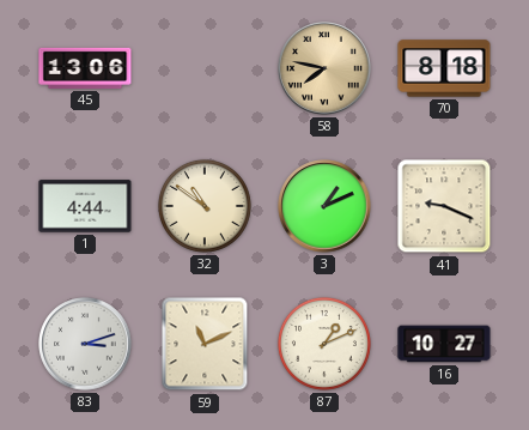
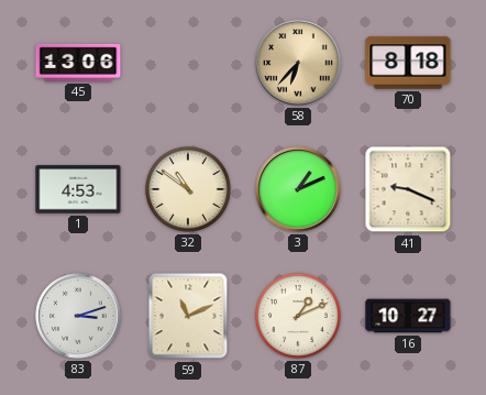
58: 7:47 -> 6:37 (298, 63)
1: 4:44 -> 4:53 (78, 189)
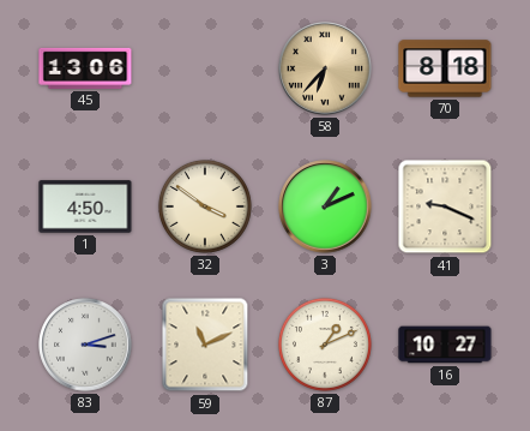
1: 4:53 -> 4:50 (85, 206)
32: 10:51 -> 3:51 (205, 206)
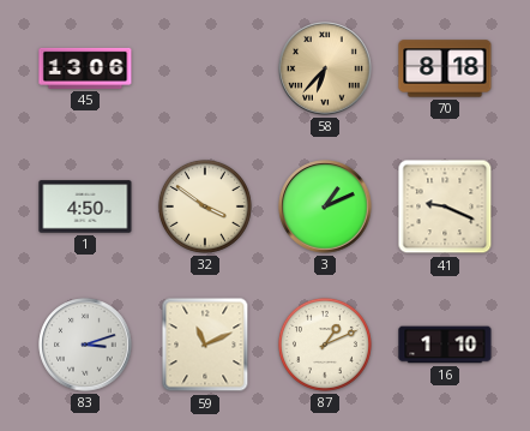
16: 10:27 -> 1:10 (445, 345)
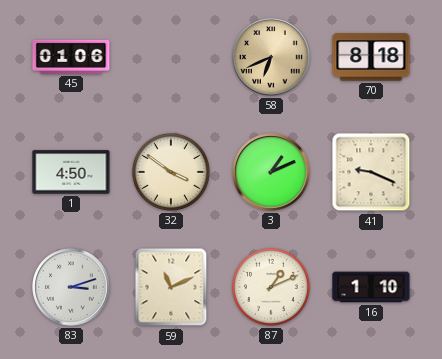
45: 13:06 -> 01:06 (71, 57)
58: 6:37 -> 6:41 (271, 57)
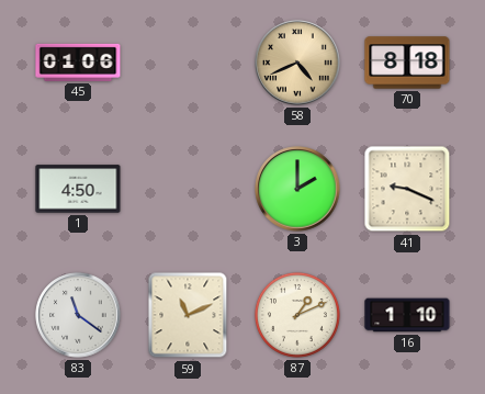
58: 6:41 -> 4:41 (297, 63)
32: 3:51 -> none (171, 172)
3: 1:11 -> 2:00 (297, 189)
83: 3:12 -> 11:21 (78, 315)
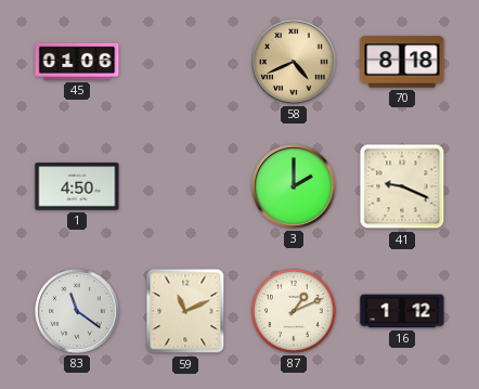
16: 1:10 -> 1:12 (402, 311)
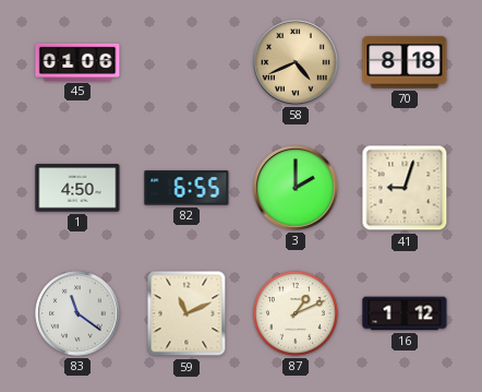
82: none -> 6:55 (186, 188)
41: 9:19 -> 9:03 (405, 188)
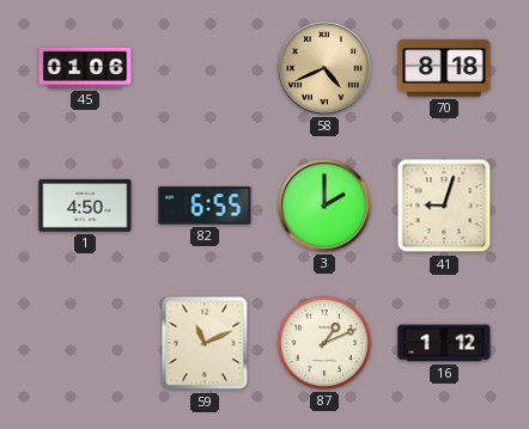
83: 11:21 -> none (77, 313)
